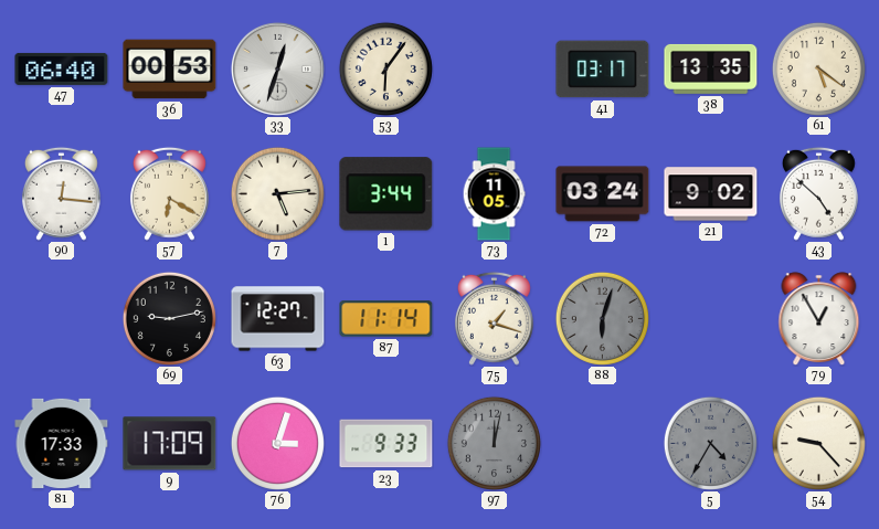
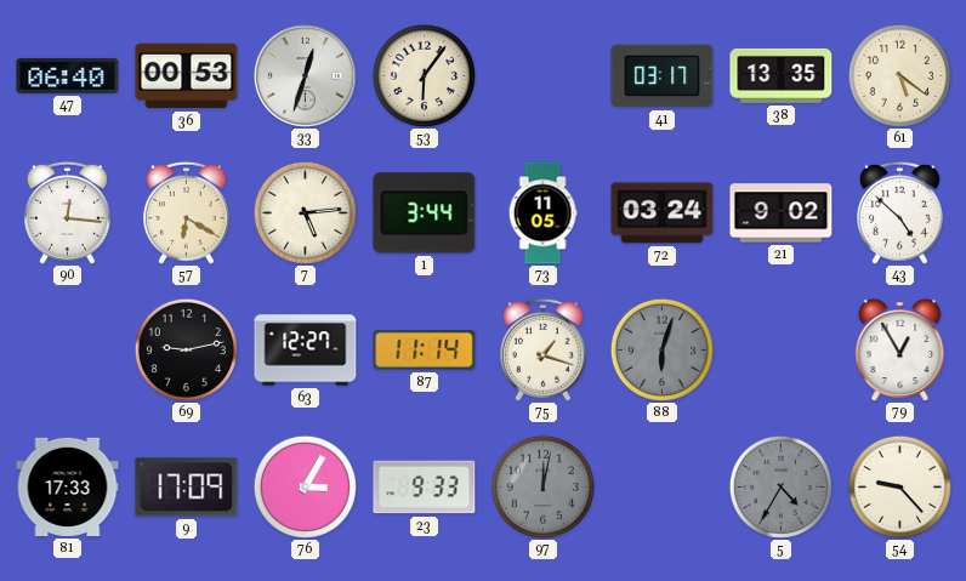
76: 3:03 -> 3:05 (305, 486)
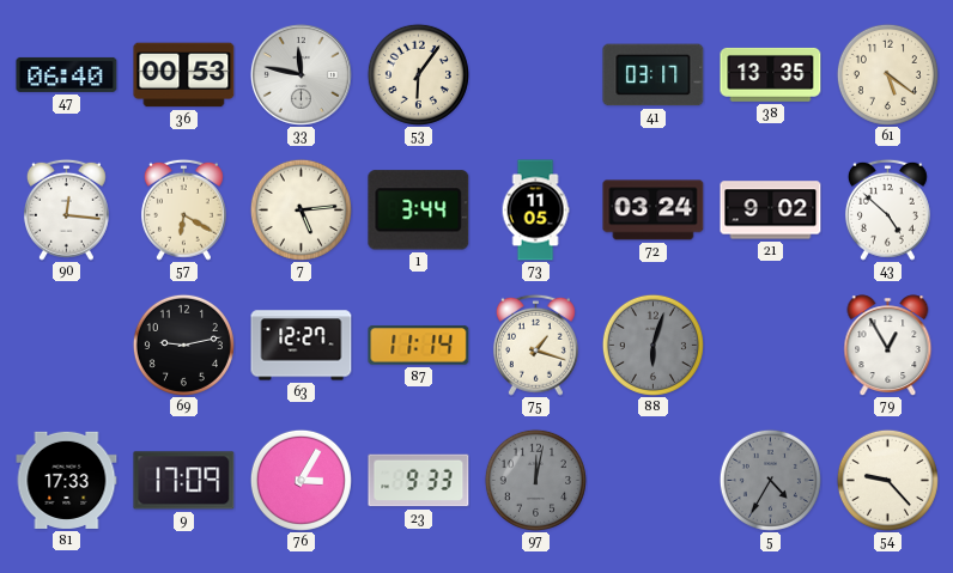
33: 12:33 -> 11:47 (301, 74)
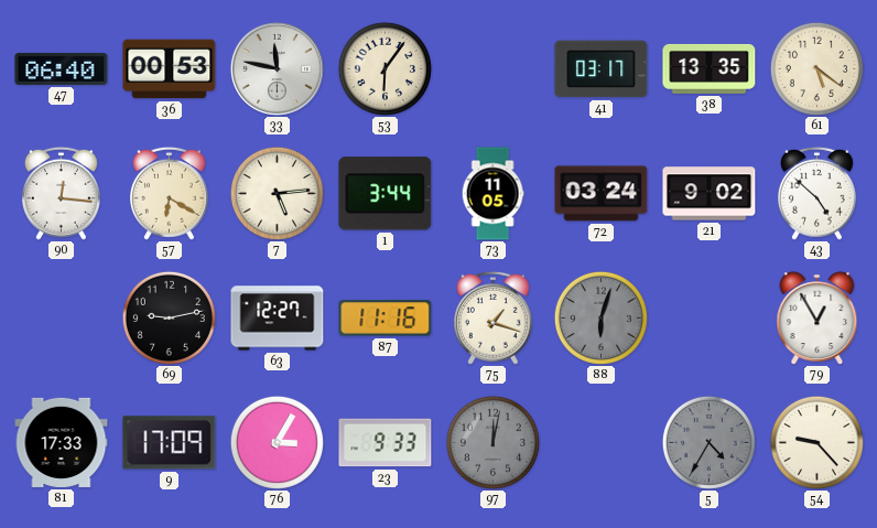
87: 11:14 -> 11:16 (386, 319)
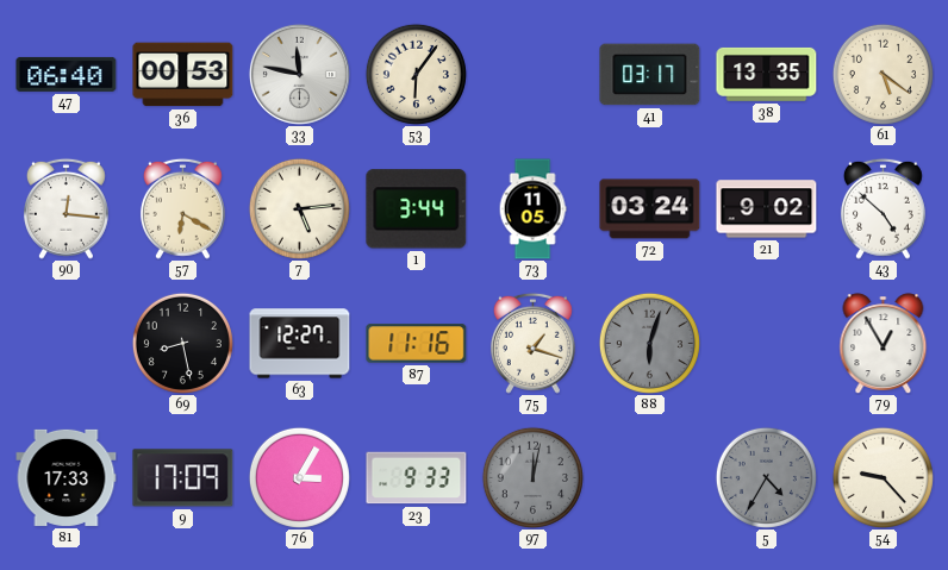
69: 9:13 -> 8:28 (182, 343)
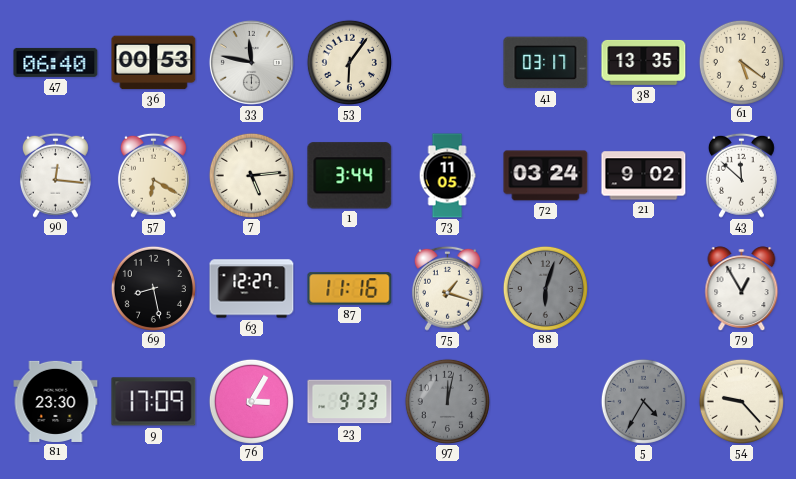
43: 4:52 -> 11:52 (741, 175)
81: 17:33 -> 23:30 (56, 401)
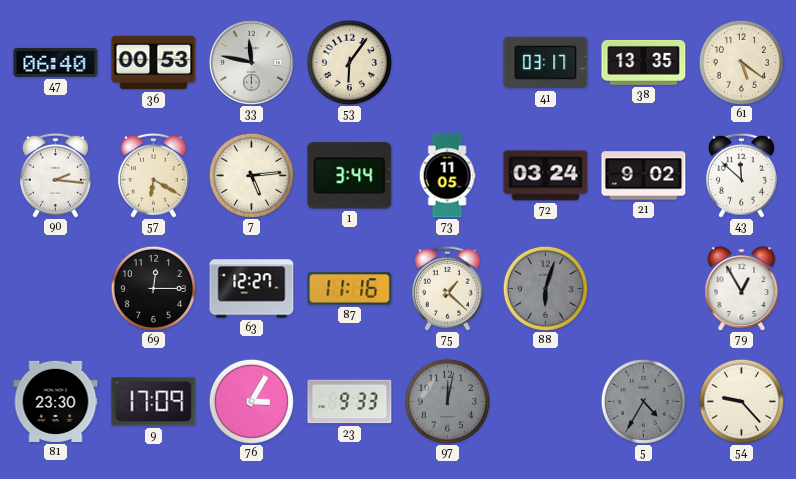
90: 12:16 -> 2:16 (55, 175)
69: 8:28 -> 12:15 (153, 288)
75: 1:18 -> 1:22 (447, 288)
